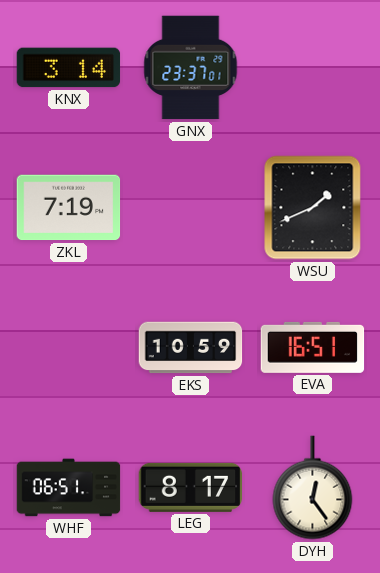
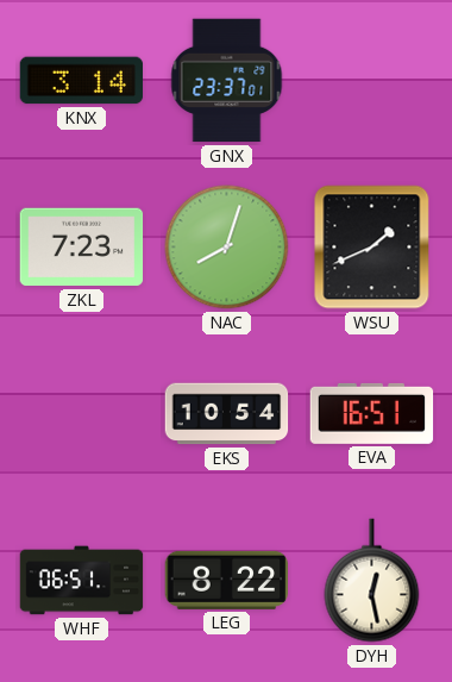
ZKL: 7:19 -> 7:23 (82, 248)
NAC: none -> 8:03 (227, 248)
EKS: 10:59 -> 10:54 (227, 414)
LEG: 8:17 -> 8:22 (227, 580)
DYH: 12:24 -> 12:28 (372, 581)
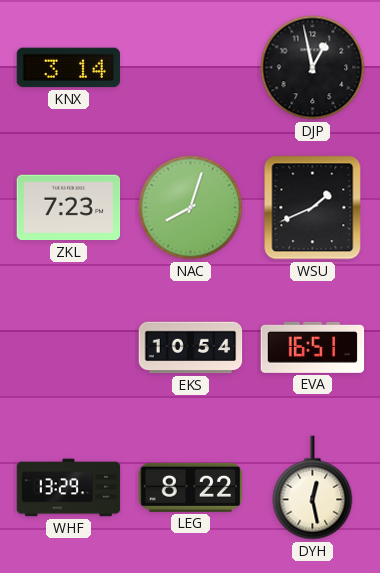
GNX: 23:37 -> none (227, 81)
DJP: none -> 12:58 (313, 68)
WHF: 06:51 -> 13:29 (69, 488)
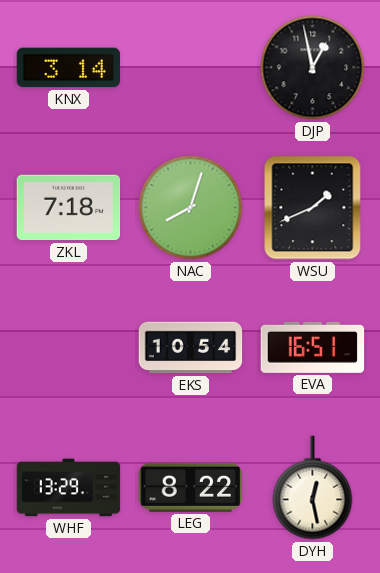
ZKL: 7:23 -> 7:18 (69, 208)
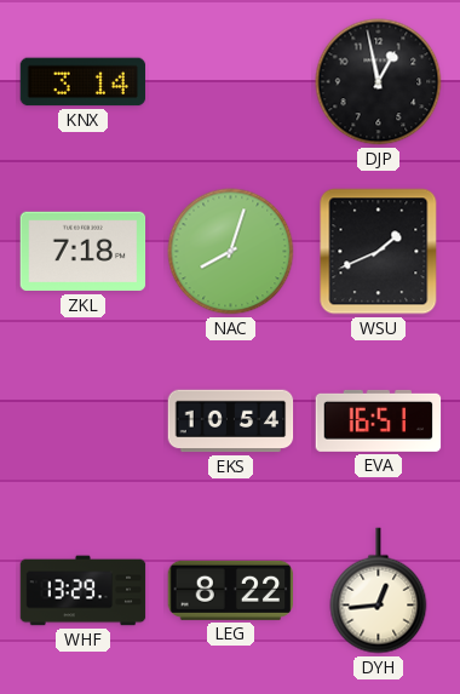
DYH: 12:28 -> 12:44 (379, 591)
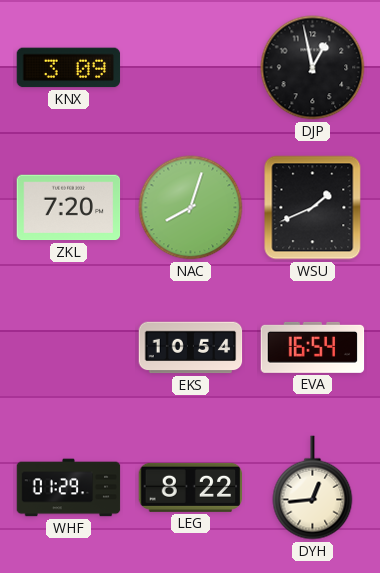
KNX: 3:14 -> 3:09 (69, 68)
ZKL: 7:18 -> 7:20 (69, 208)
EVA: 16:51 -> 16:54 (313, 347)
WHF: 13:29 -> 01:29 (69, 488)
